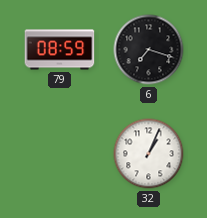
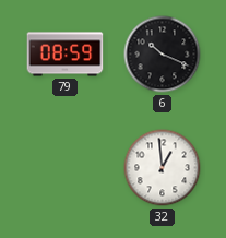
6: 7:18 -> 10:19 (163, 55)
32: 1:04 -> 12:59 (163, 168)
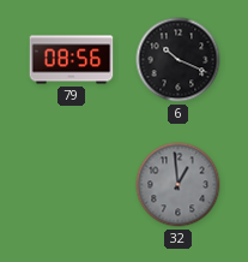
79: 08:59 -> 08:56 (72, 60)
32 dial: white -> grey (179, 185)
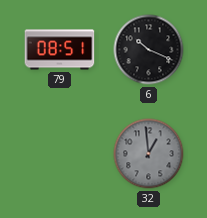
79: 08:56 -> 08:51 (60, 50)
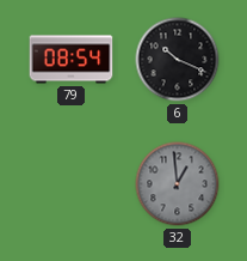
79: 08:51 -> 08:54 (72, 60)
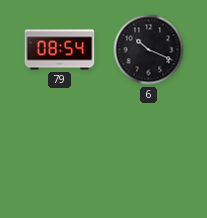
32: 12:59 -> none (178, 184)
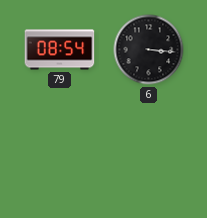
6: 10:19 -> 3:16 (149, 50)
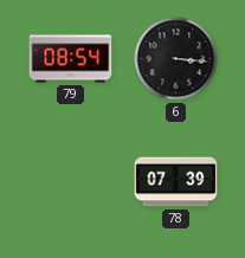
78: none -> 07:39 (176, 182)
